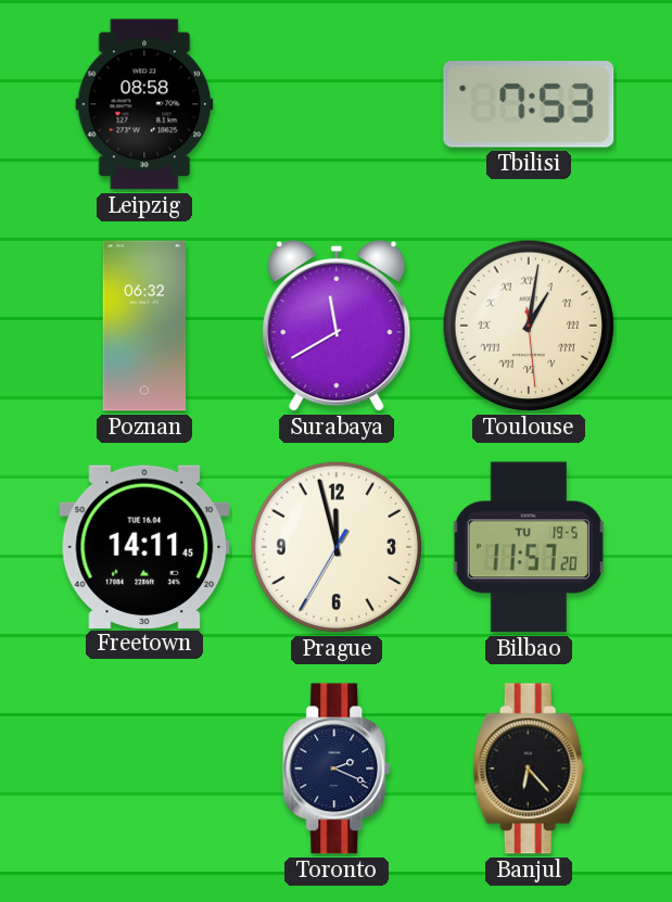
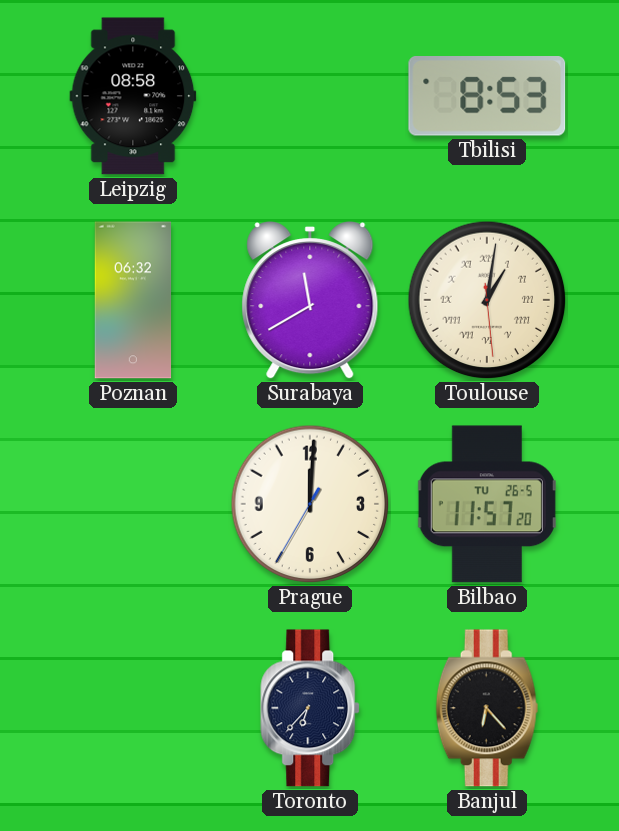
Tbilisi: 7:53 -> 8:53 (487, 97)
Freetown: 14:11 -> none (144, 546)
Prague: 11:57 -> 12:00 (310, 504)
Bilbao date: TU 19-5 -> TU 26-5 (487, 504)
Toronto: 2:19 -> 6:37 (311, 708)
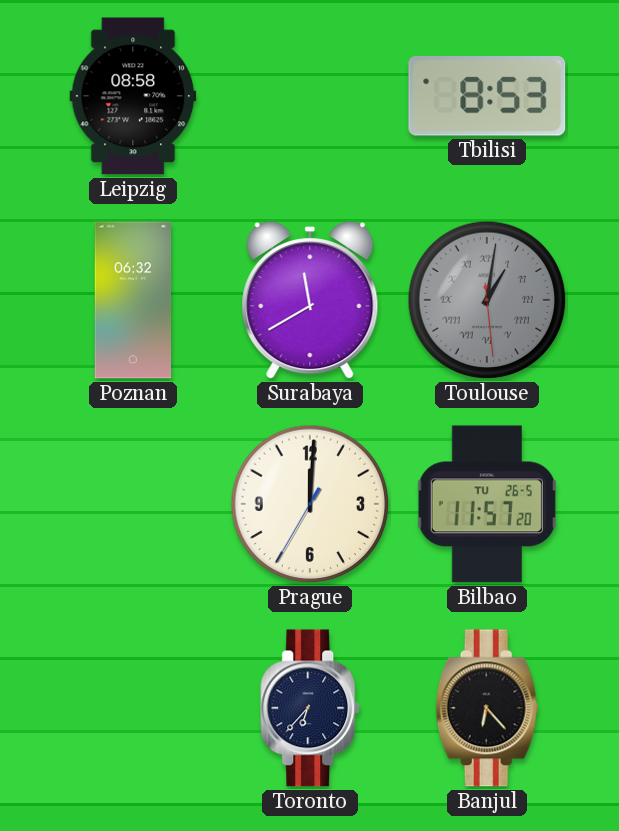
Toulouse dial: cream -> grey (487, 300)
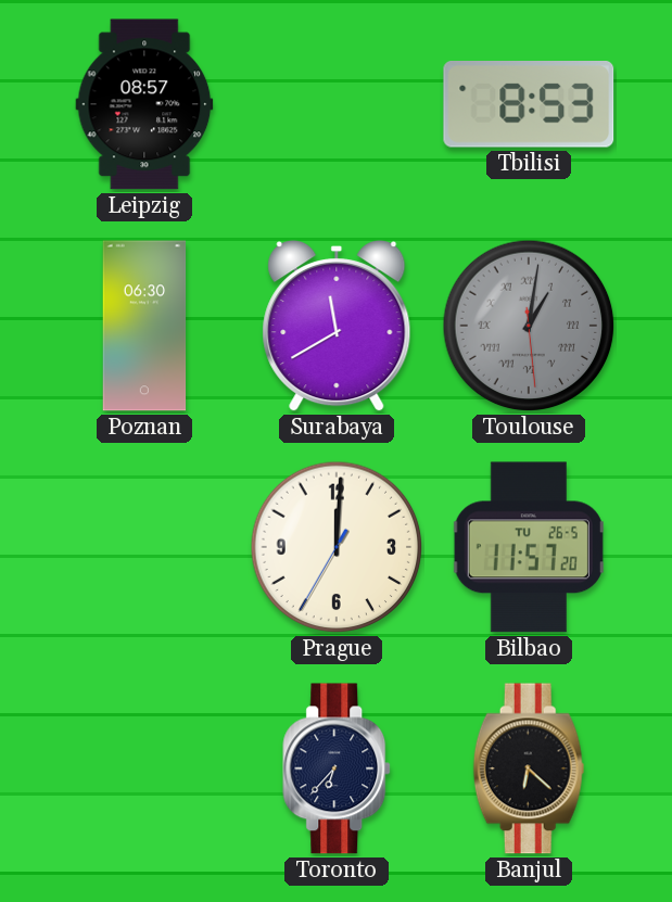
Leipzig: 08:58 -> 08:57 (144, 104)
Poznan: 06:32 -> 06:30 (144, 326)
Banjul: 6:23 -> 6:22 (529, 768)
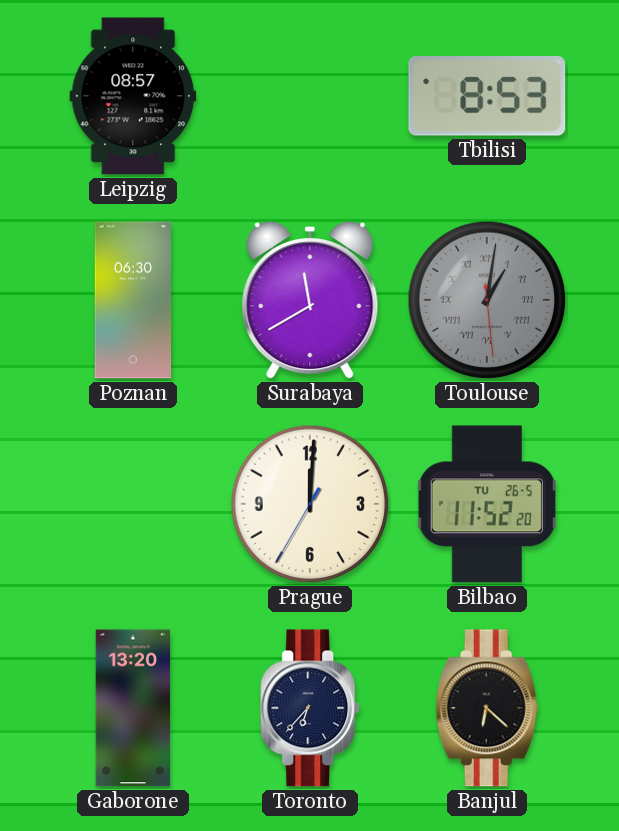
Bilbao: 11:57 -> 11:52 (487, 504)
Gaborone: none -> 13:20 (133, 708)
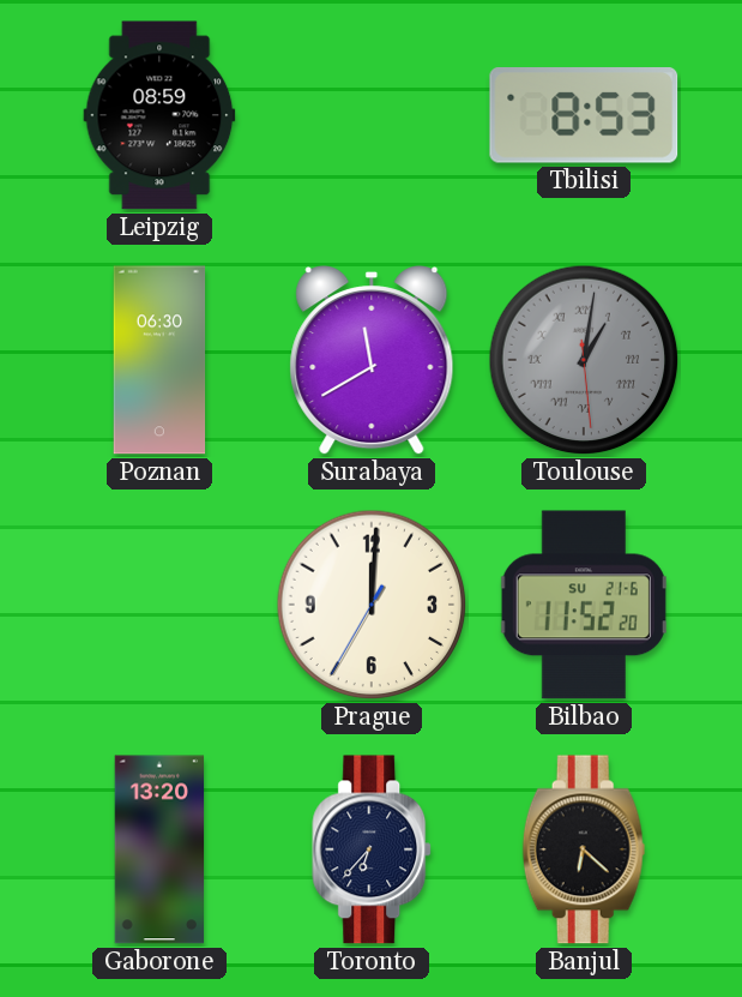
Leipzig: 08:57 -> 08:59 (159, 115)
Bilbao date: TU 26-5 -> SU 21-6 (584, 605)
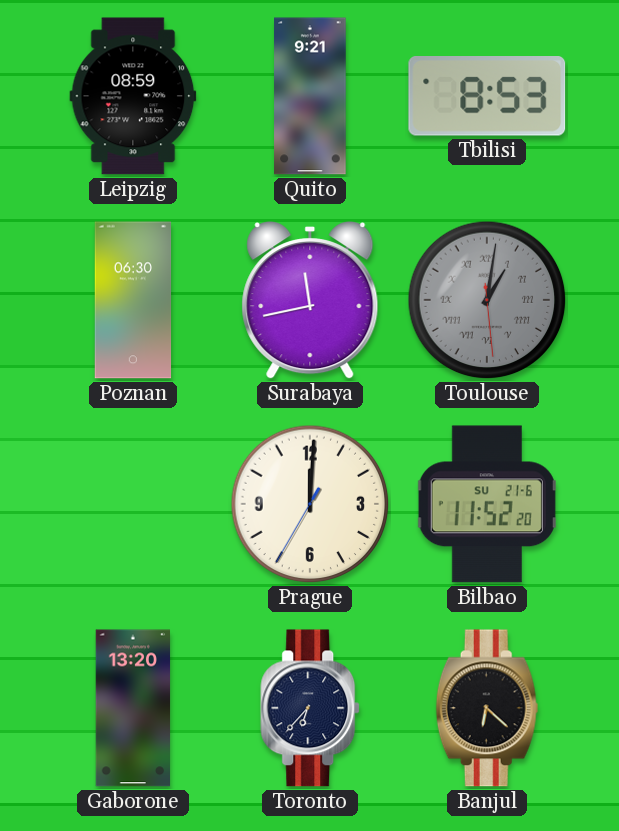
Quito: none -> 9:21 (310, 96)
Surabaya: 11:40 -> 11:43 (310, 301)
